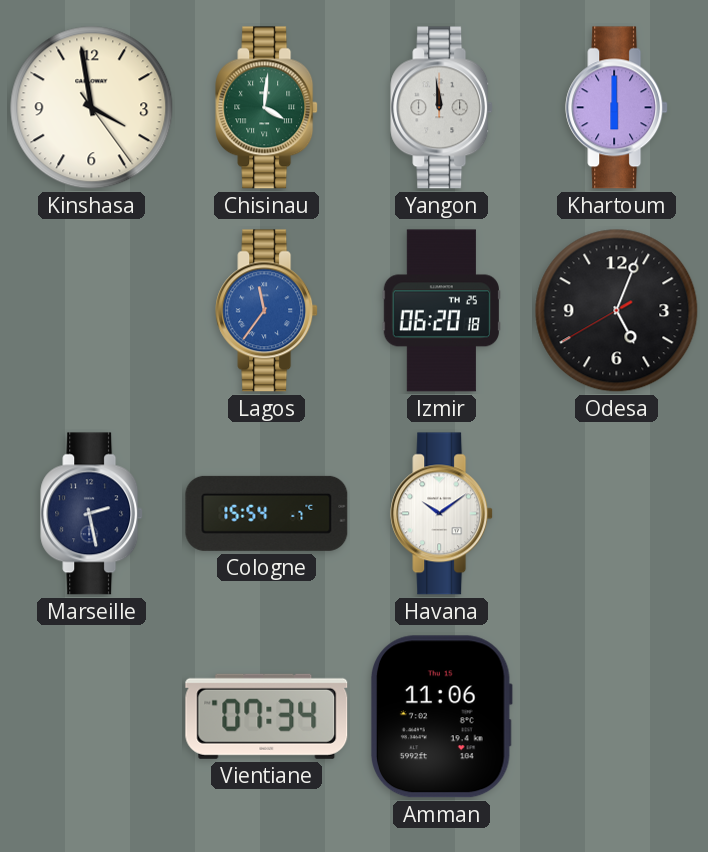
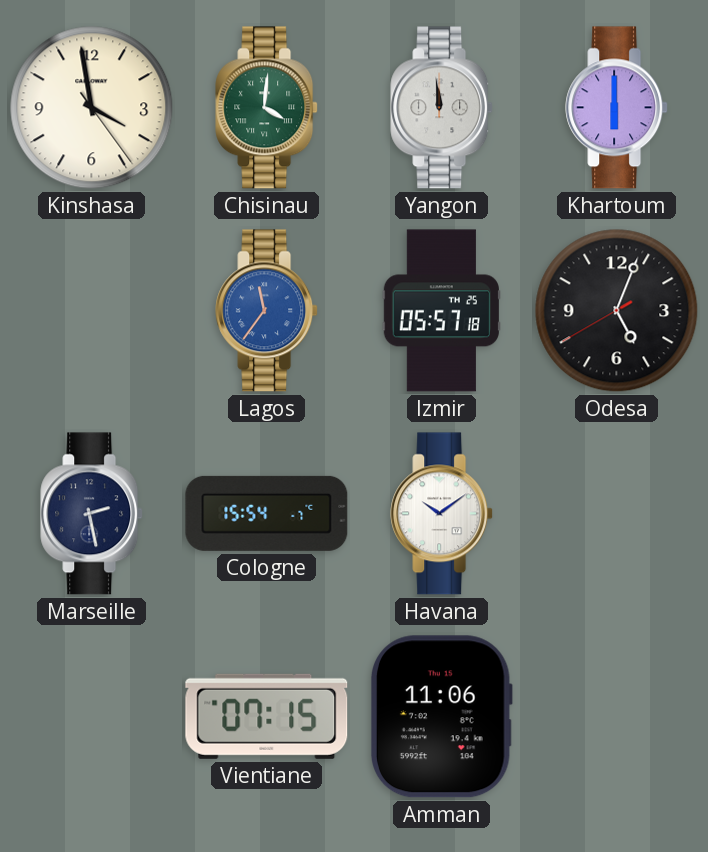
Izmir: 06:20 -> 05:57 (441, 311)
Vientiane: 07:34 -> 07:15 (267, 716)
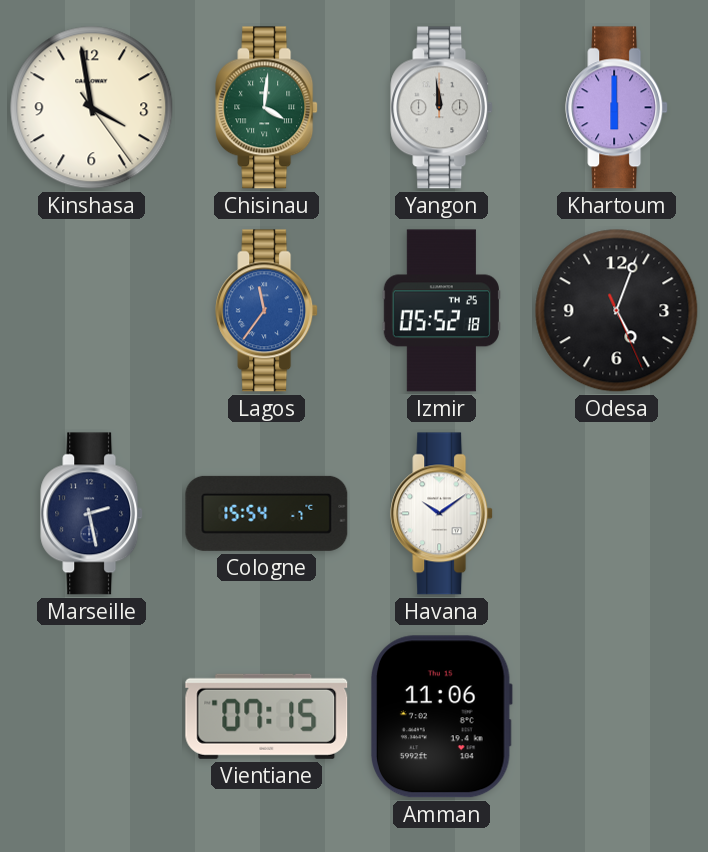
Izmir: 05:57 -> 05:52 (441, 311)
Odesa: 5:03:40 -> 5:03:26 (617, 311)
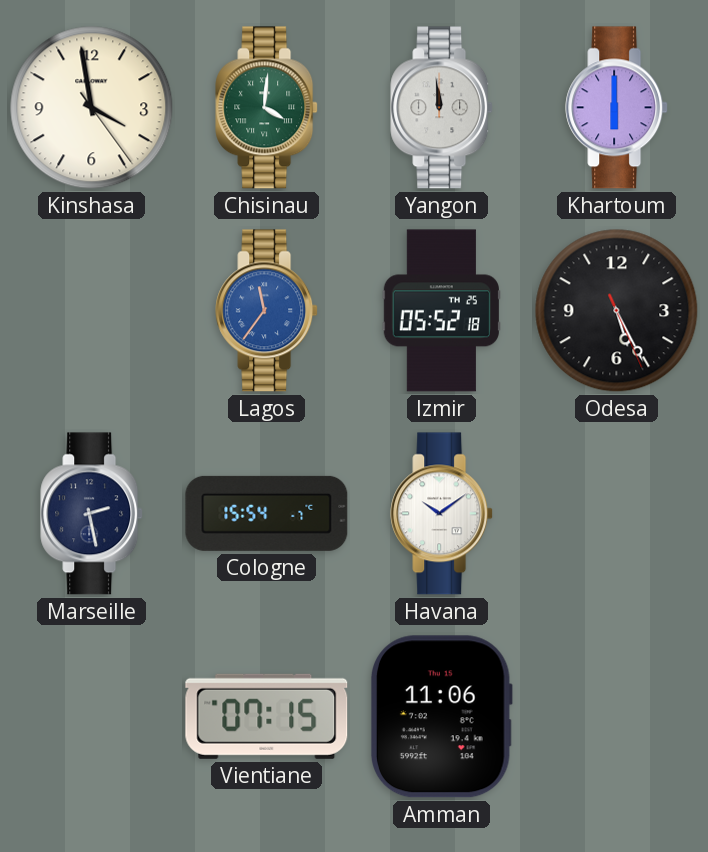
Odesa: 5:03 -> 5:25 (617, 311)
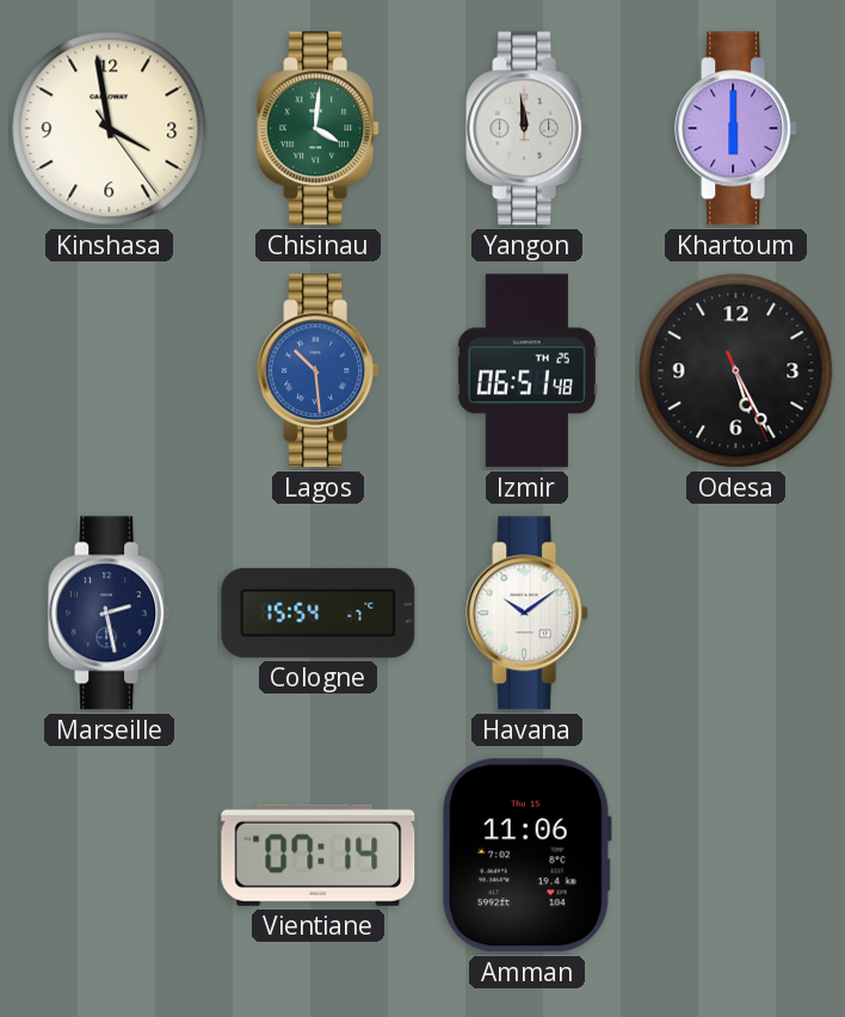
Lagos: 11:36 -> 10:29 (319, 371)
Izmir: 05:52 -> 06:51 (526, 371)
Vientiane: 07:15 -> 07:14 (319, 855)
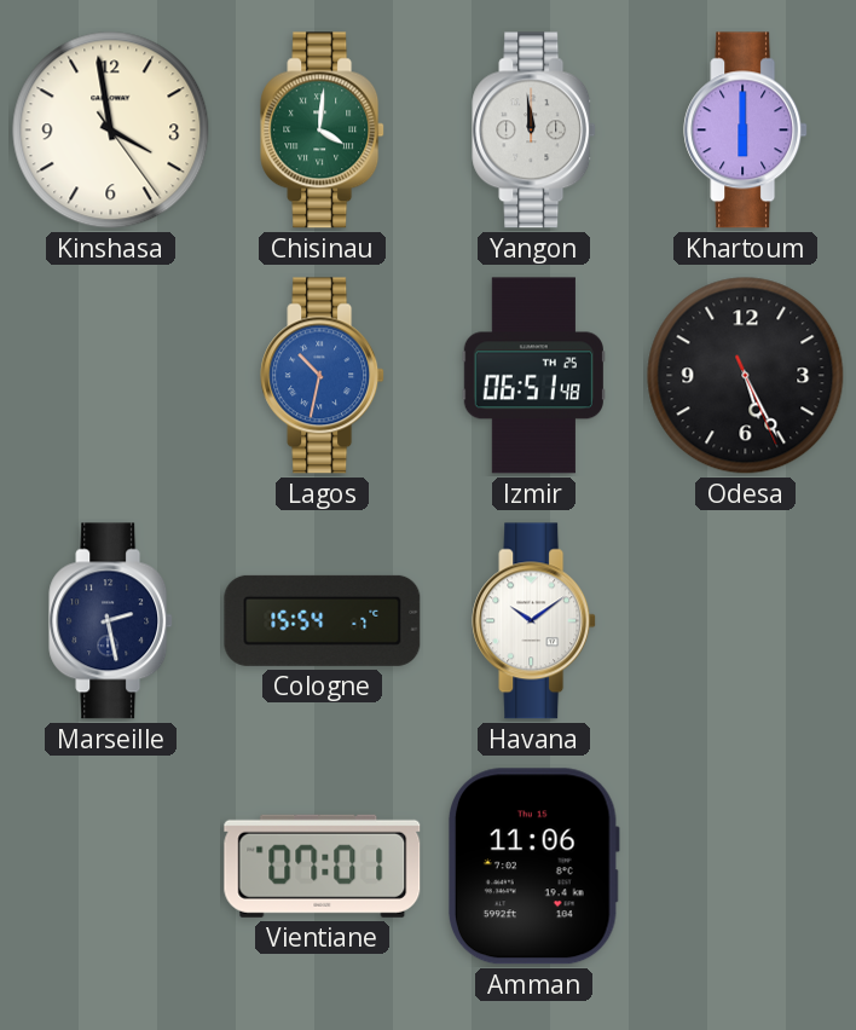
Lagos: 10:29 -> 10:32 (323, 376)
Vientiane: 07:14 -> 07:01 (323, 866)
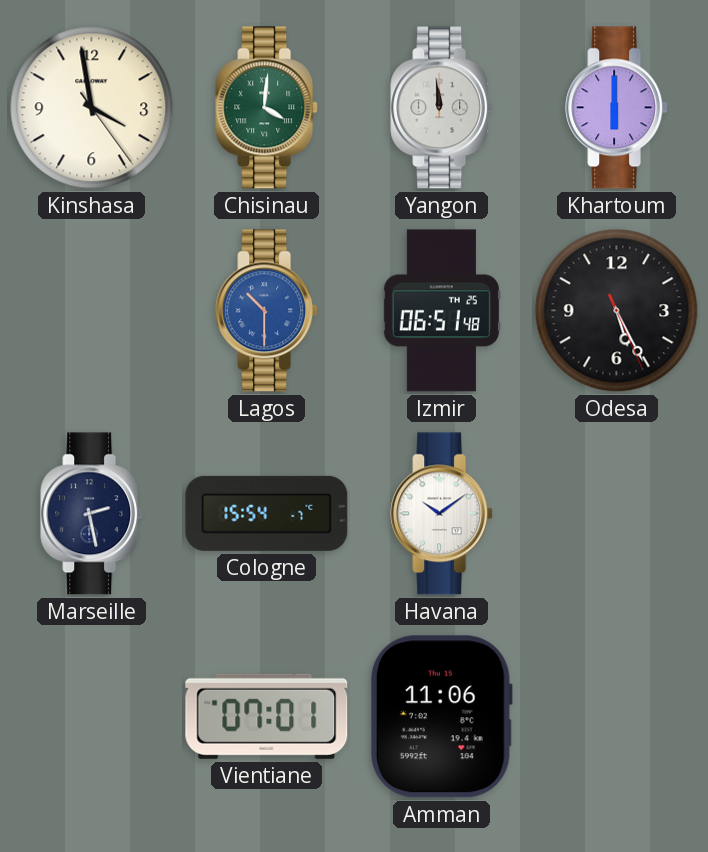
Lagos: 10:32 -> 10:30 (267, 311)
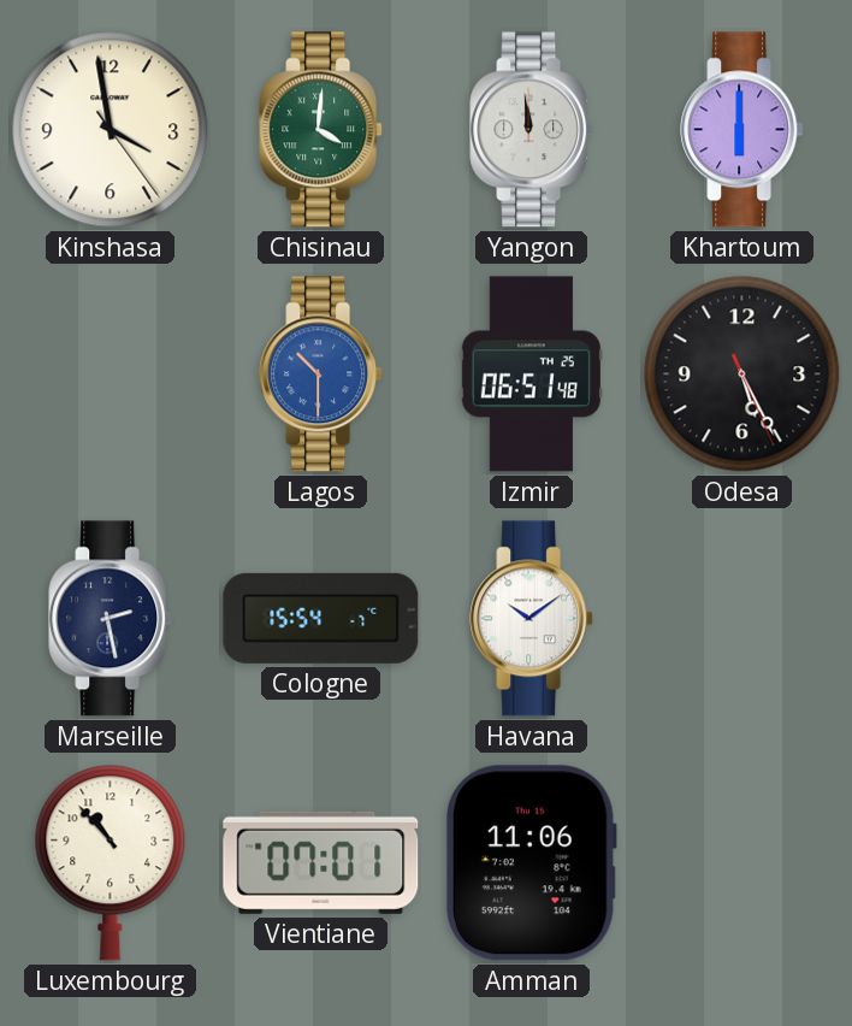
Luxembourg: none -> 10:53 (111, 863)
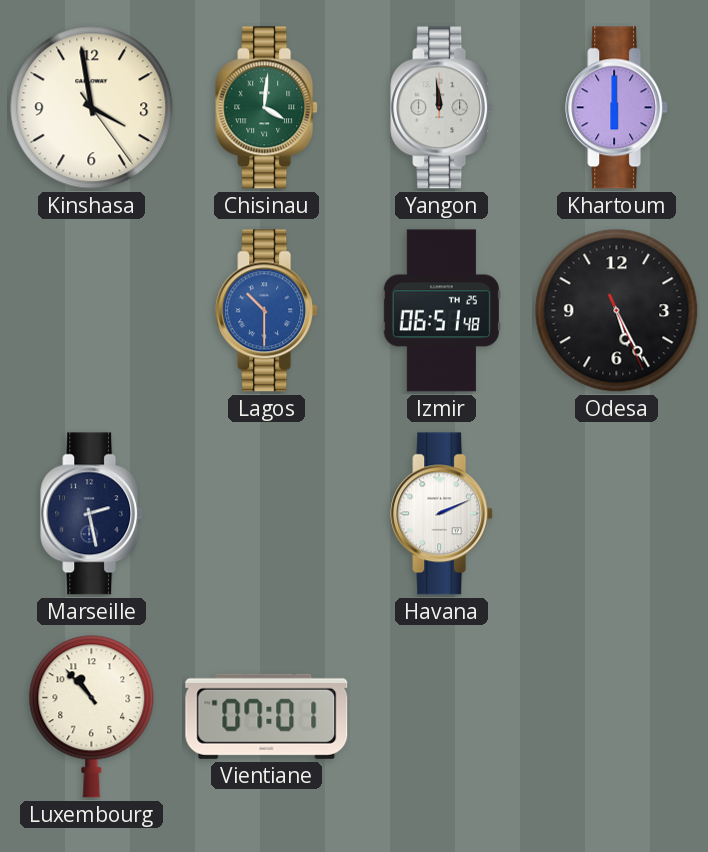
Cologne: 15:54 -> none (321, 618)
Havana: 10:09 -> 2:11 (442, 514)
Amman: 11:06 -> none (531, 863)
